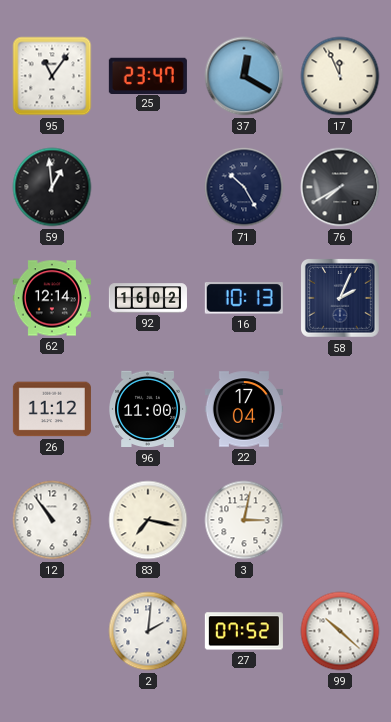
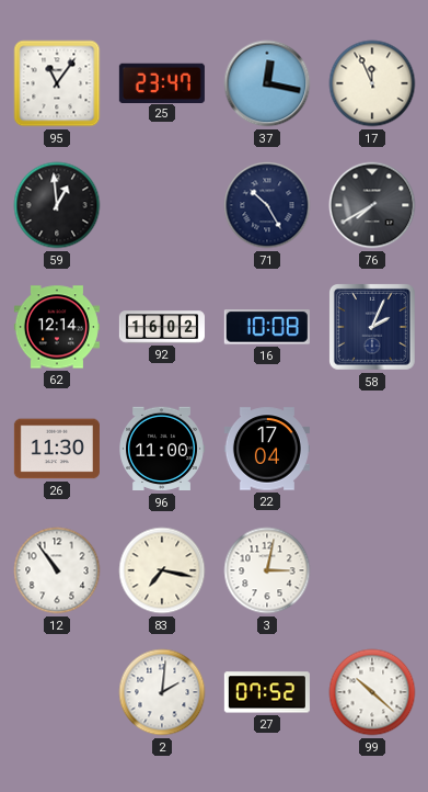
37: 12:20 -> 12:17 (267, 83)
16: 10:13 -> 10:08 (267, 327)
26: 11:12 -> 11:30 (57, 449)
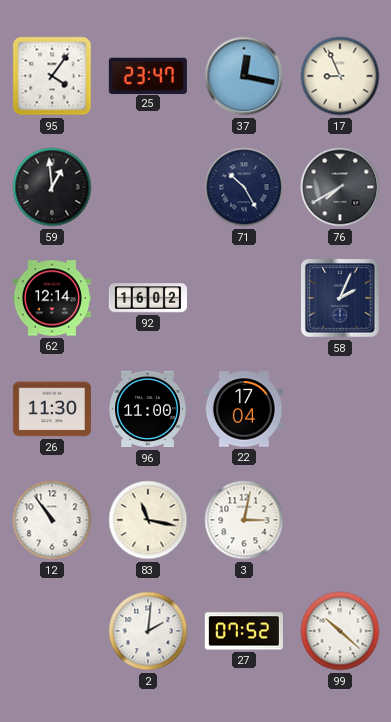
95: 11:06 -> 4:06 (52, 76)
17: 11:56 -> 8:56 (340, 76)
16: 10:08 -> none (267, 327)
83: 7:17 -> 11:17 (148, 520)
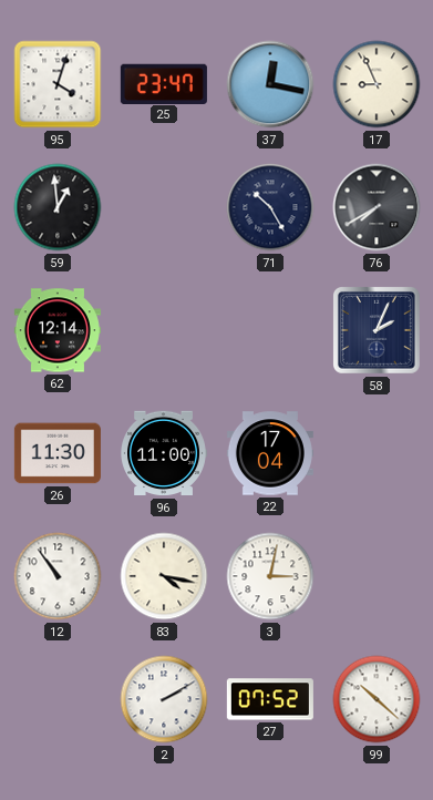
95: 4:06 -> 4:03 (58, 84)
92: 16:02 -> none (148, 298)
83: 11:17 -> 4:17 (164, 576)
2: 2:01 -> 2:10 (164, 699)
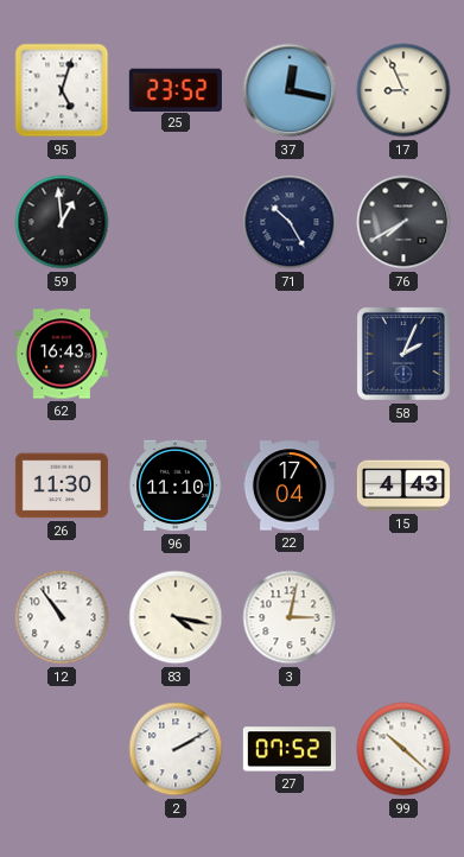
95: 4:03 -> 5:03 (62, 90)
25: 23:47 -> 23:52 (176, 89)
62: 12:14 -> 16:43 (62, 354)
96: 11:00 -> 11:10 (176, 485)
15: none -> 4:43 (403, 485)
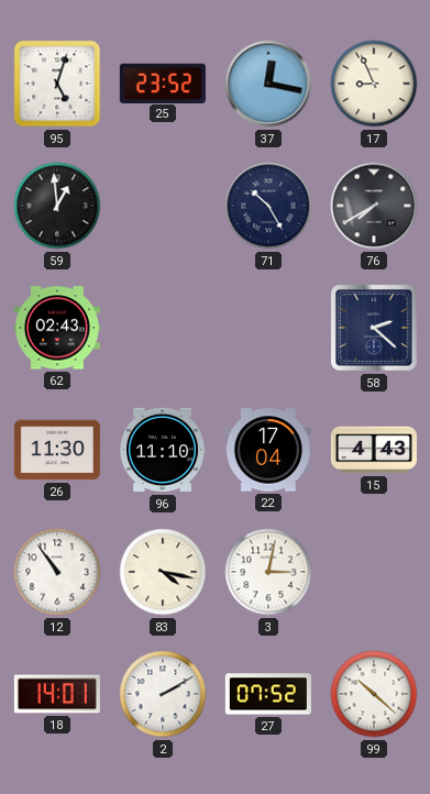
62: 16:43 -> 02:43 (57, 328)
58: 2:04 -> 2:22 (375, 329)
18: none -> 14:01 (57, 694)
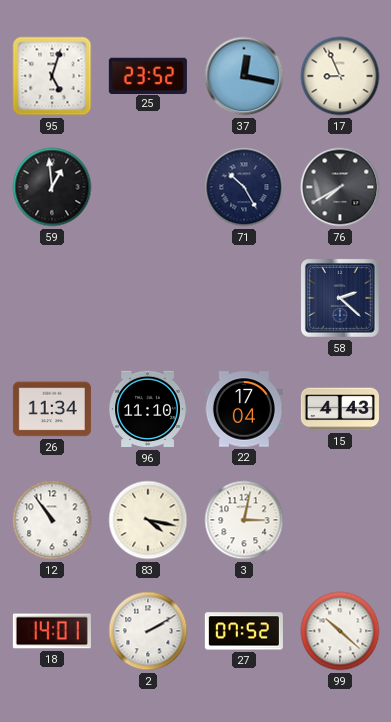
62: 02:43 -> none (57, 328)
26: 11:30 -> 11:34 (52, 409)
